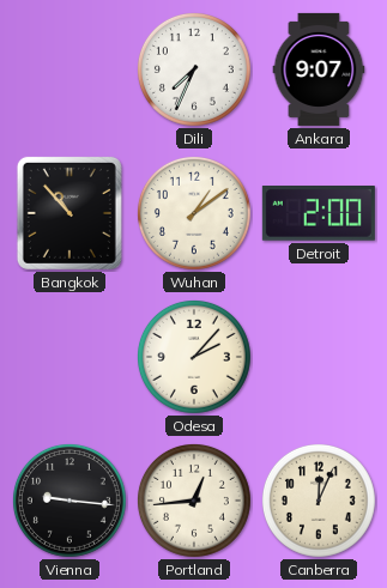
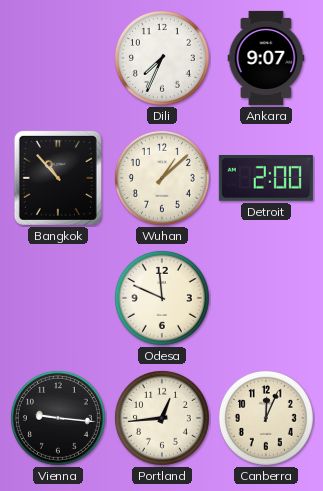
Wuhan: 1:09 -> 1:08 (162, 178)
Odesa: 2:07 -> 11:49 (162, 298)
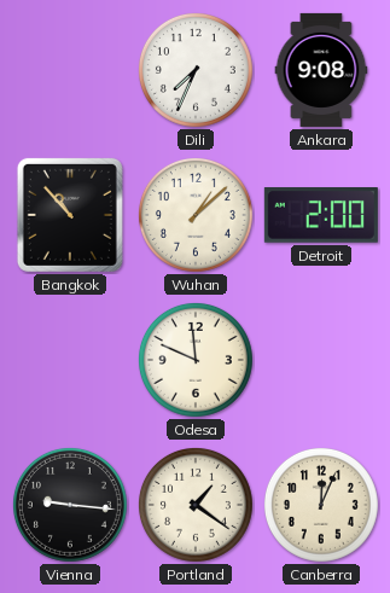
Ankara: 9:07 -> 9:08 (321, 70)
Portland: 12:44 -> 1:21 (196, 505)
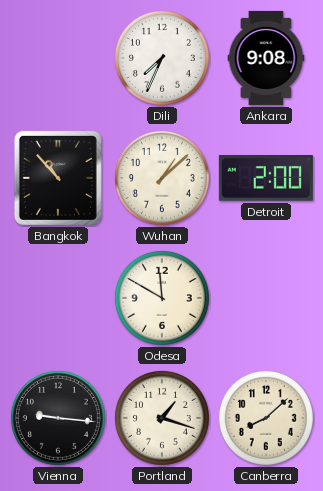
Odesa: 11:49 -> 11:50 (162, 298)
Portland: 1:21 -> 1:18 (162, 418)
Canberra: 12:04 -> 8:08 (266, 418)
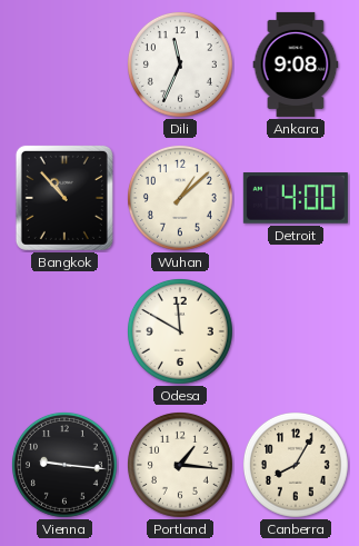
Dili: 7:34 -> 11:34 (180, 64)
Detroit: 2:00 -> 4:00 (296, 199)
Portland: 1:18 -> 1:16 (180, 465)
Canberra: 8:08 -> 8:05 (296, 465)
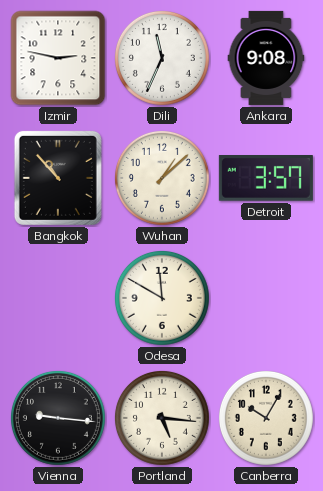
Izmir: none -> 2:47 (58, 58)
Detroit: 4:00 -> 3:57 (266, 179)
Portland: 1:16 -> 5:16 (162, 418)
Canberra: 8:05 -> 10:05 (266, 418)
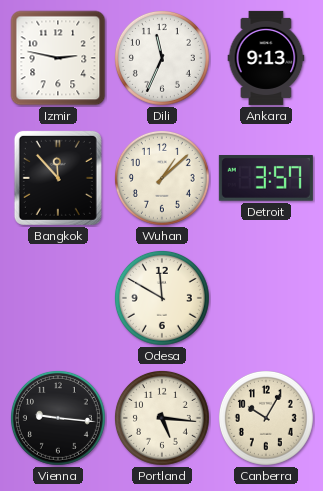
Ankara: 9:08 -> 9:13 (266, 58)
Bangkok: 10:53 -> 11:53 (58, 178)
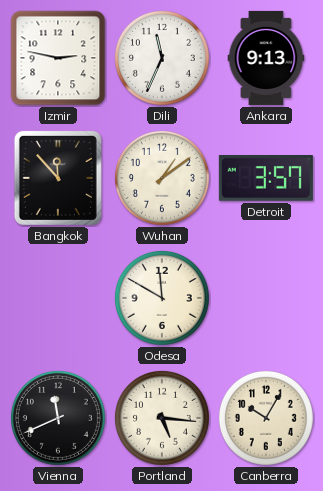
Wuhan: 1:08 -> 1:09 (162, 178)
Vienna: 9:16 -> 11:41 (58, 418)
